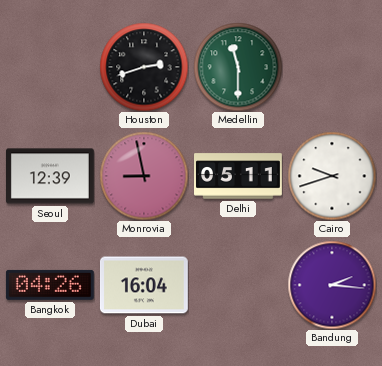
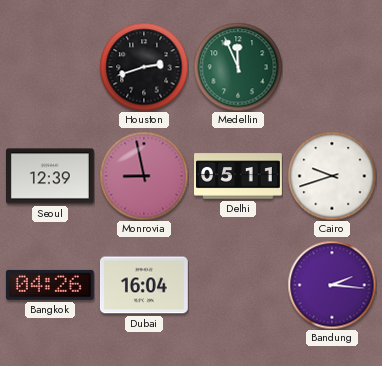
Medellin: 11:30 -> 11:56 (238, 67)
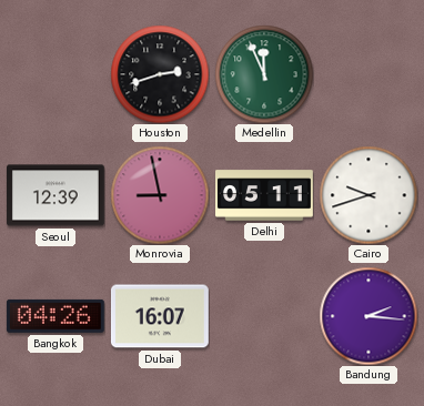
Dubai: 16:04 -> 16:07 (160, 316)
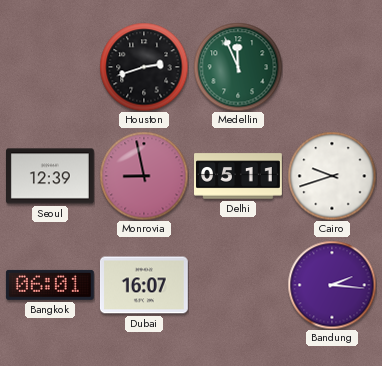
Bangkok: 04:26 -> 06:01 (50, 285)
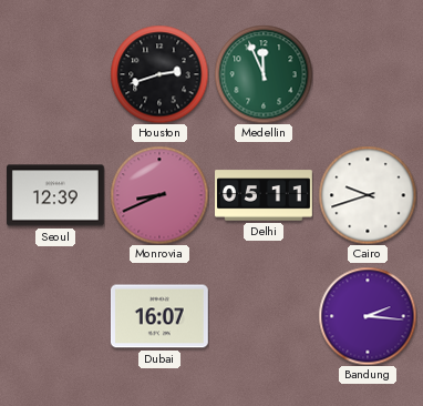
Monrovia: 8:58 -> 8:41 (159, 195)
Bangkok: 06:01 -> none (50, 285)
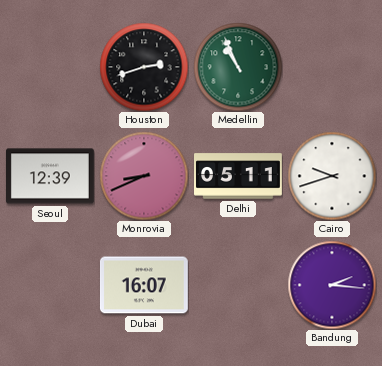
Medellin: 11:56 -> 10:56 (238, 67)
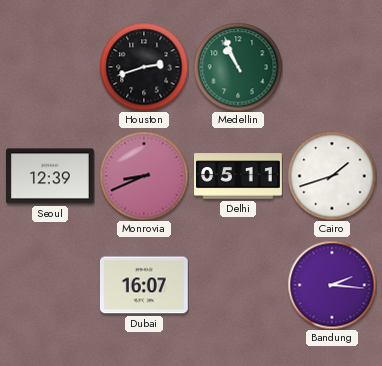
Cairo: 9:42 -> 1:42 (332, 176)
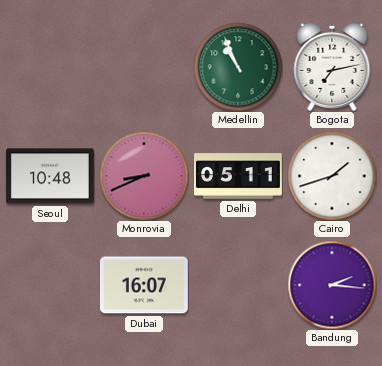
Houston: 2:42 -> none (144, 67)
Bogota: none -> 7:13 (332, 67)
Seoul: 12:39 -> 10:48 (51, 176)
